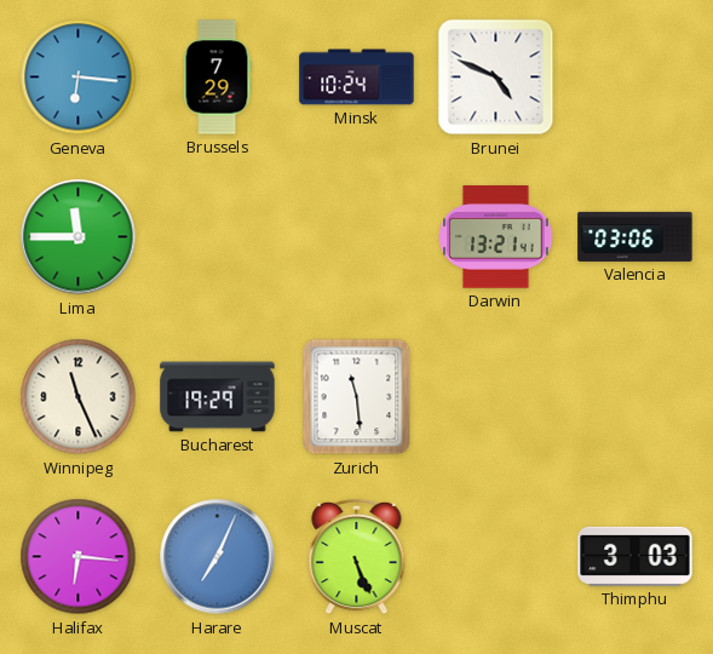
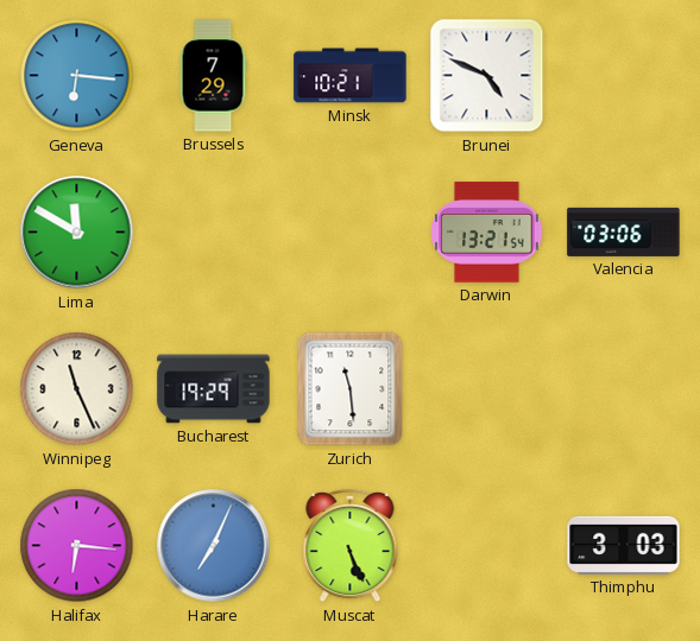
Minsk: 10:24 -> 10:21 (351, 76)
Lima: 11:45 -> 11:50 (77, 233)
Darwin: 13:21:41 -> 13:21:54 (487, 233)
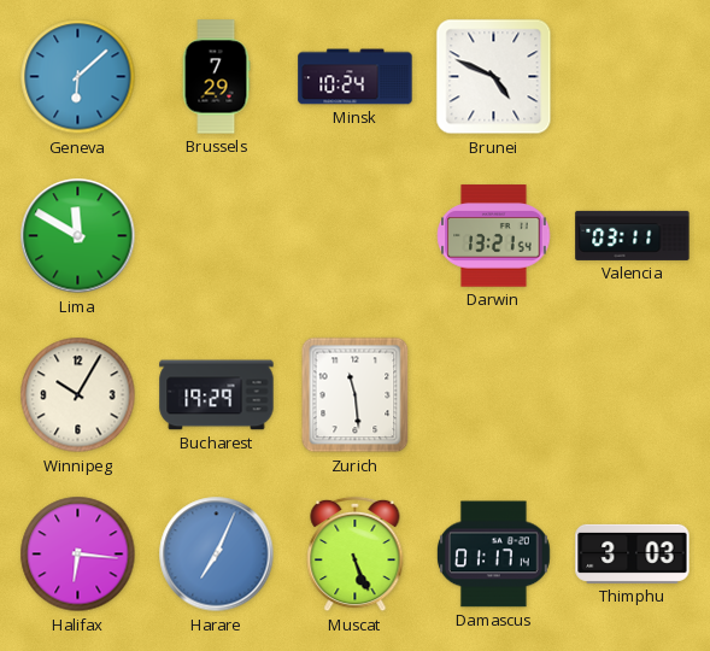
Geneva: 6:16 -> 6:08 (78, 77)
Minsk: 10:21 -> 10:24 (356, 77)
Valencia: 03:06 -> 03:11 (633, 235)
Winnipeg: 11:26 -> 10:05 (78, 395)
Damascus: none -> 01:17 (493, 555)
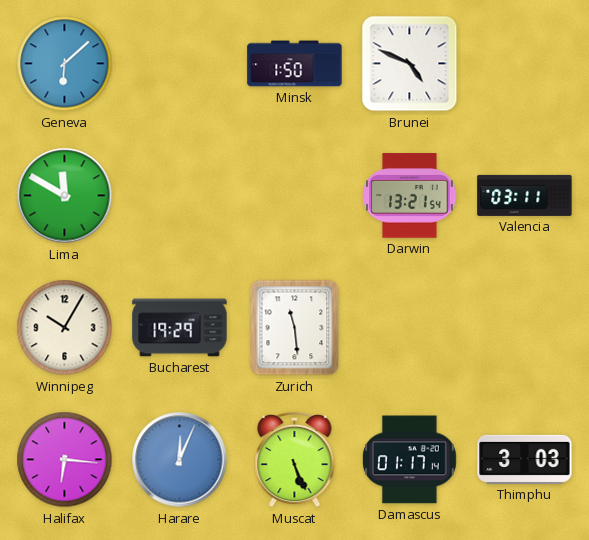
Brussels: 7:29 -> none (216, 77)
Minsk: 10:24 -> 1:50 (295, 64)
Harare: 7:04 -> 12:04 (180, 460)
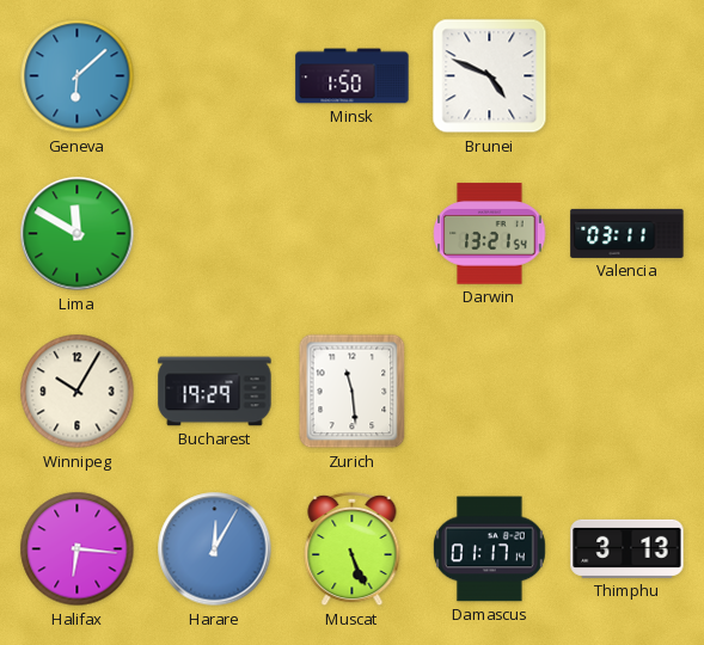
Harare: 12:04 -> 12:05 (215, 549)
Thimphu: 3:03 -> 3:13 (628, 548)
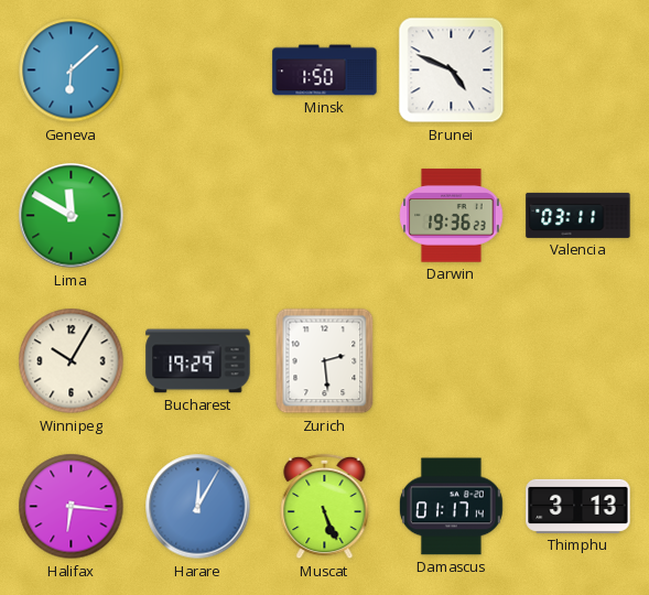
Darwin: 13:21 -> 19:36 (452, 216)
Zurich: 11:29 -> 2:29 (325, 361)
